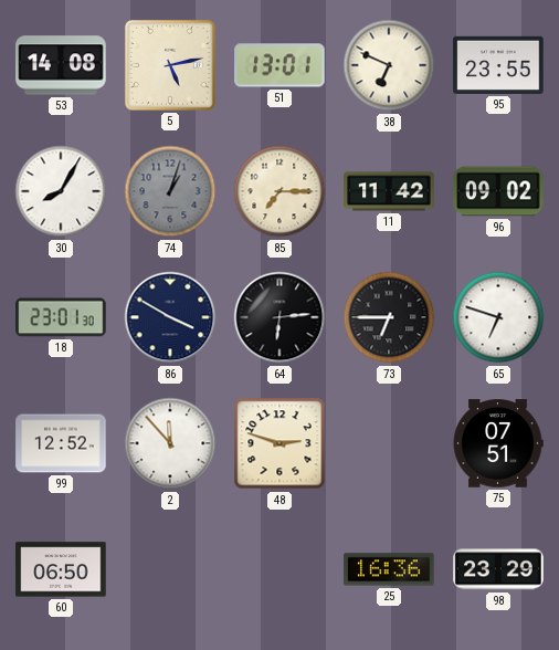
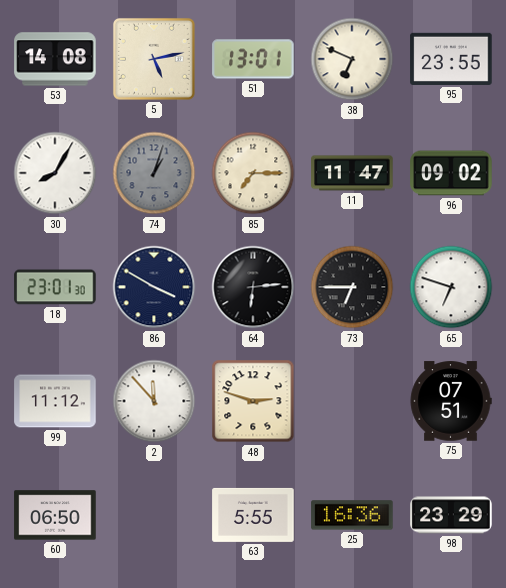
11: 11:42 -> 11:47 (352, 173)
99: 12:52 -> 11:12 (55, 401)
63: none -> 5:55 (253, 515)
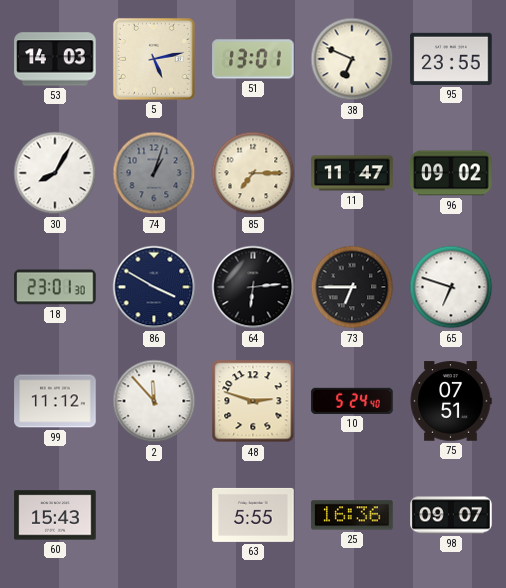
53: 14:08 -> 14:03 (55, 59)
10: none -> 5:24 (352, 401)
60: 06:50 -> 15:43 (55, 515)
98: 23:29 -> 09:07 (451, 515)
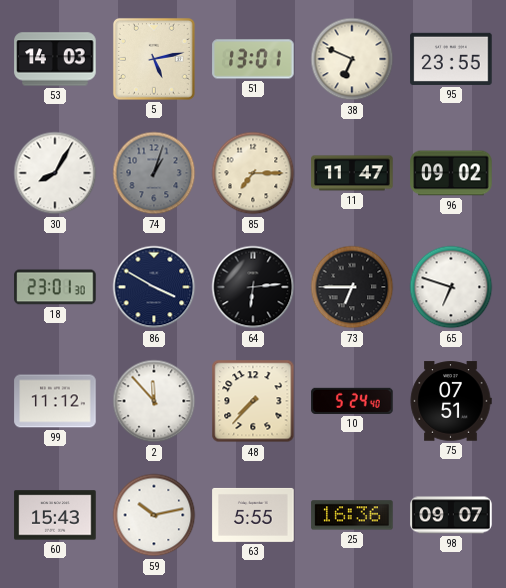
48: 2:48 -> 7:37 (253, 401)
59: none -> 10:13 (154, 515)
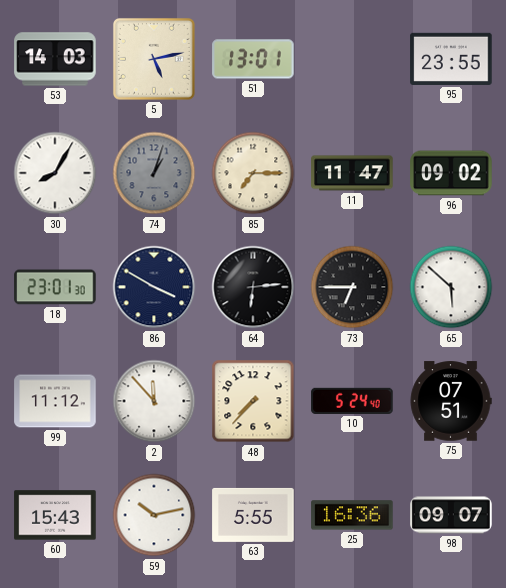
38: 6:49 -> none (352, 59)
65: 6:48 -> 5:52 (451, 287)
